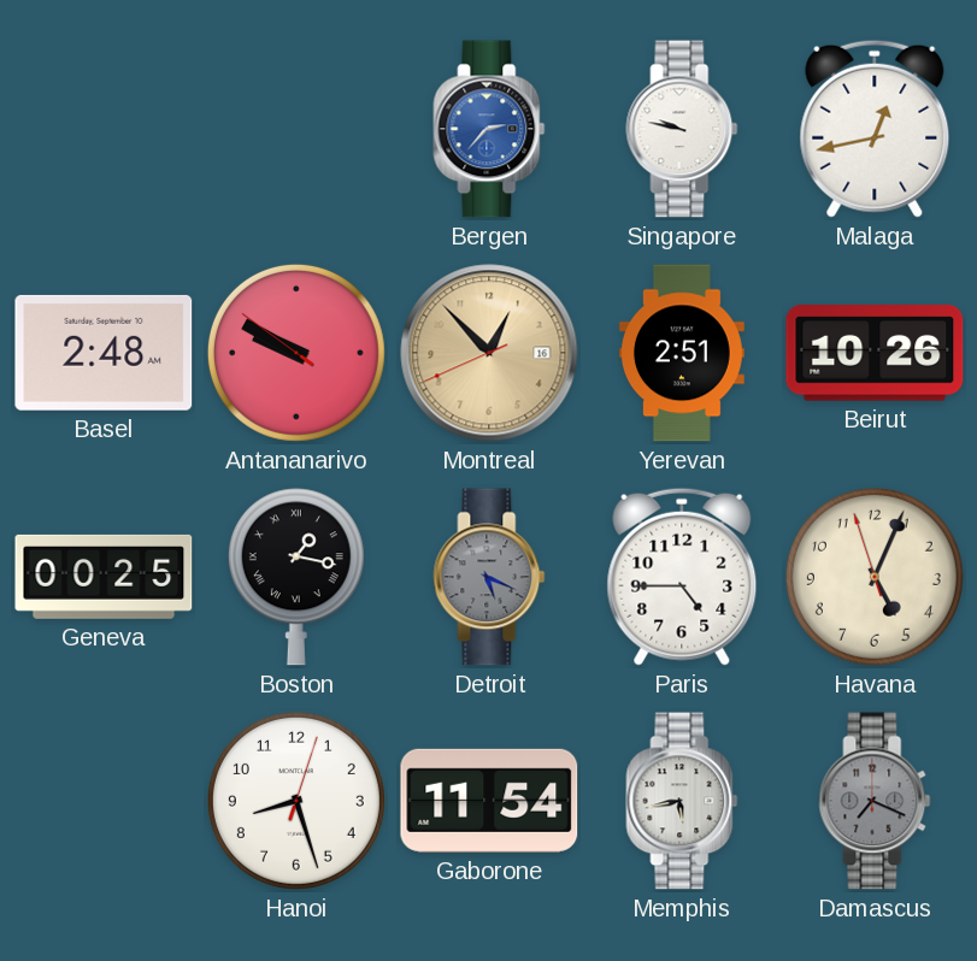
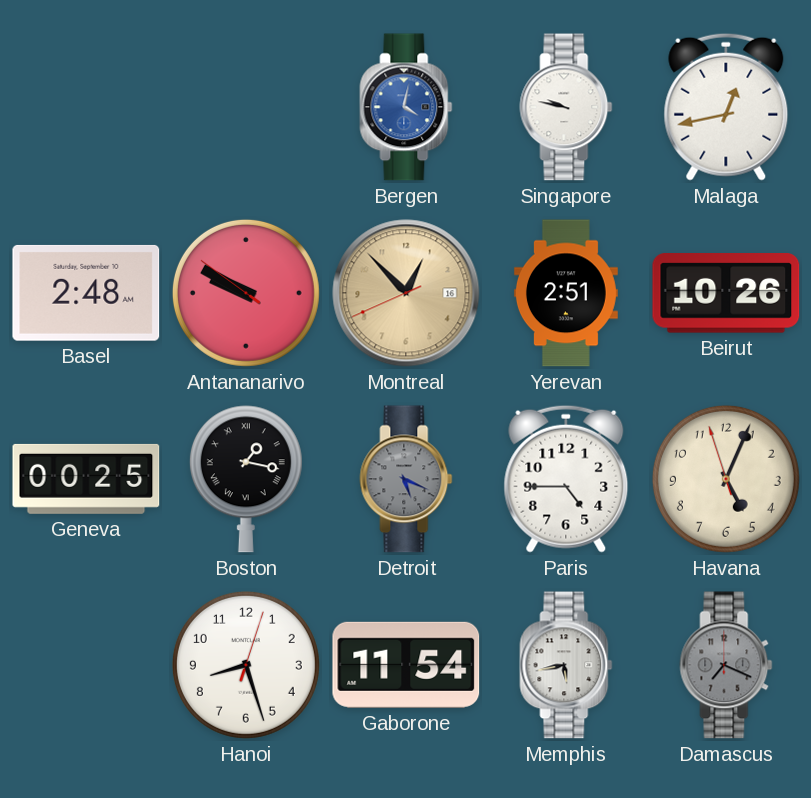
Bergen: 2:37 -> 4:02 (406, 107)
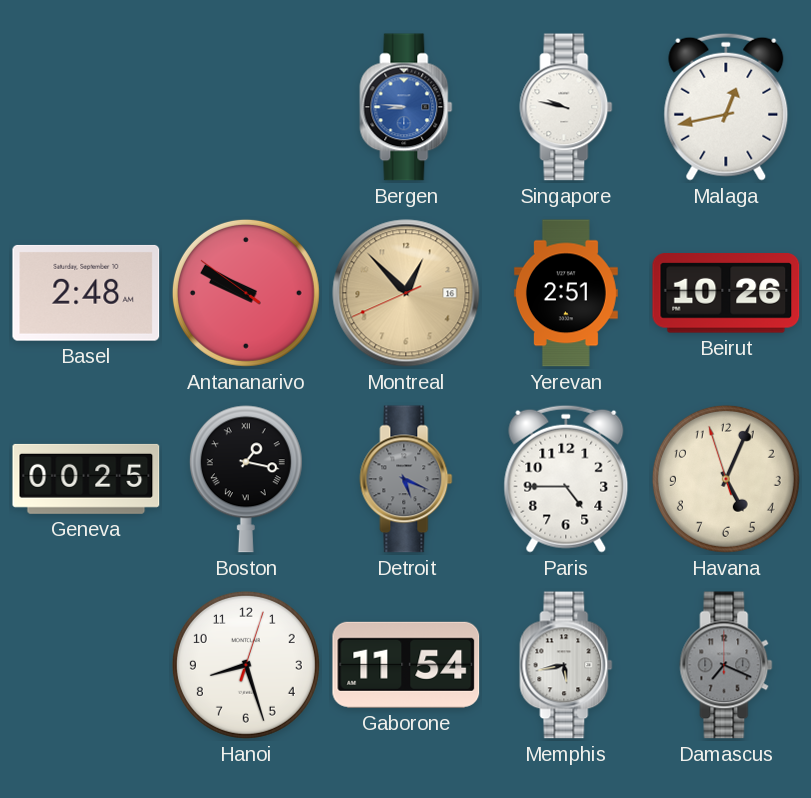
Bergen: 4:02 -> 8:46 (406, 107)
